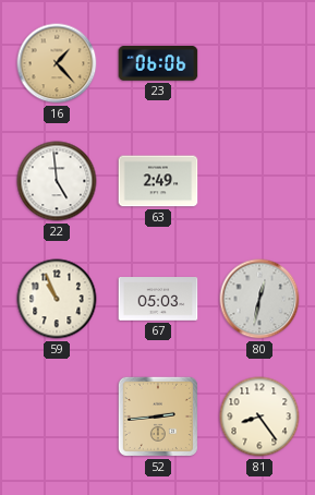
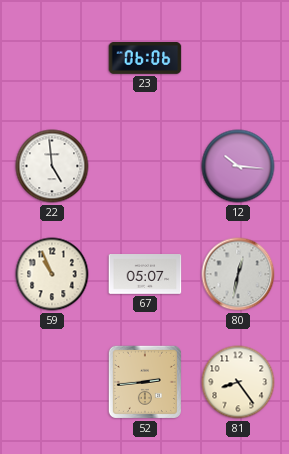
16: 1:23 -> none (57, 63)
63: 2:49 -> none (158, 181)
12: none -> 10:16 (238, 166)
67: 05:03 -> 05:07 (145, 275)
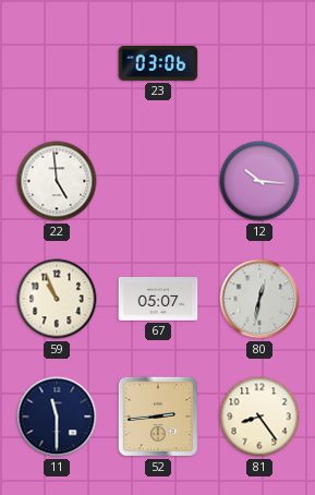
23: 06:06 -> 03:06 (158, 64)
11: none -> 11:30 (57, 416)
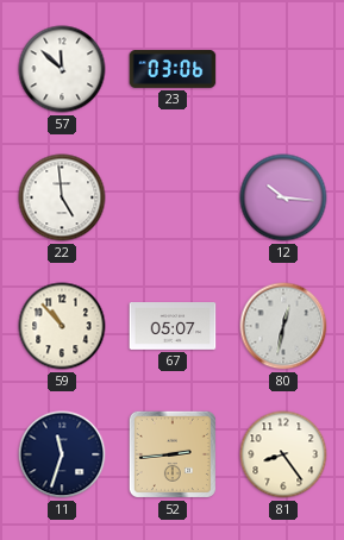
57: none -> 11:52 (62, 69)
59: 10:56 -> 10:53 (62, 326)
11: 11:30 -> 11:33 (62, 454)
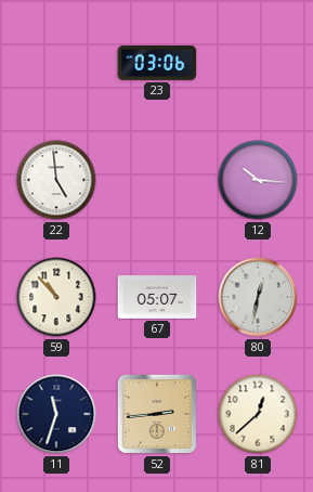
57: 11:52 -> none (62, 69)
81: 8:24 -> 12:38 (258, 414)
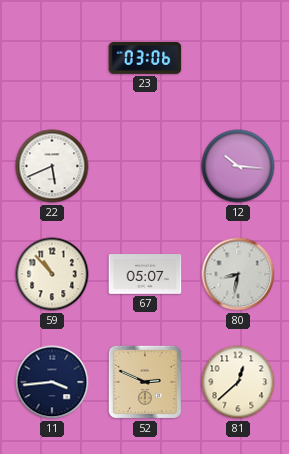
22: 4:59 -> 5:41 (52, 166)
80: 12:32 -> 8:32 (238, 274)
11: 11:33 -> 3:44 (52, 382)
52: 2:44 -> 2:49 (145, 382)
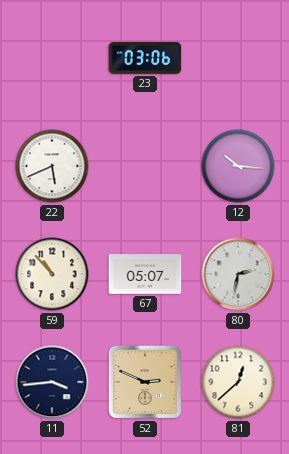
80: 8:32 -> 2:32 (238, 274)
